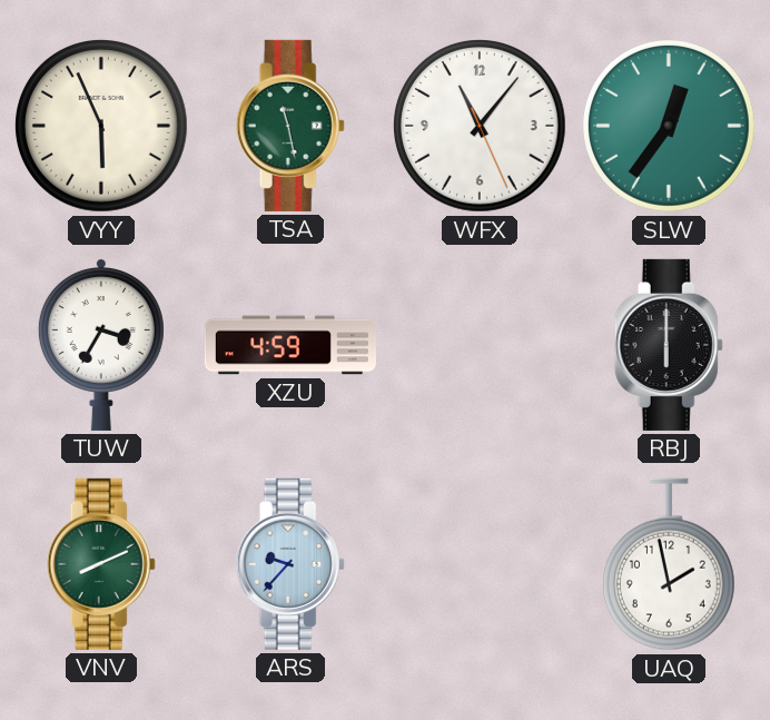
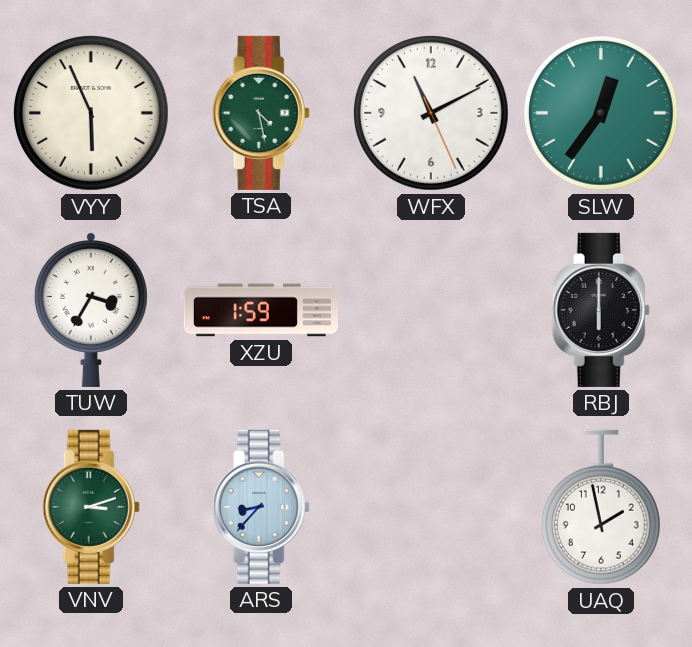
TSA: 11:28 -> 4:28 (261, 113)
WFX: 11:06 -> 11:10 (432, 114)
XZU: 4:59 -> 1:59 (261, 310)
VNV: 8:11 -> 3:12 (91, 507)
ARS: 9:37 -> 8:37 (261, 507)
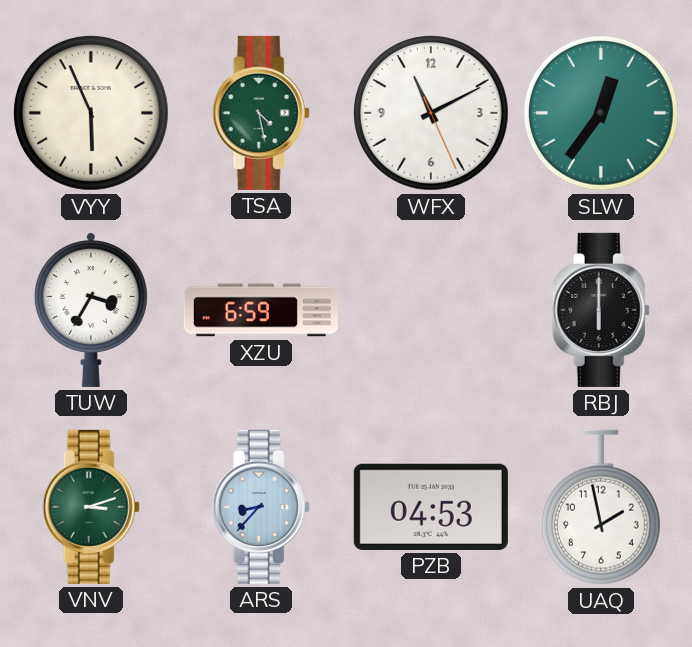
XZU: 1:59 -> 6:59 (261, 310)
PZB: none -> 04:53 (431, 507)
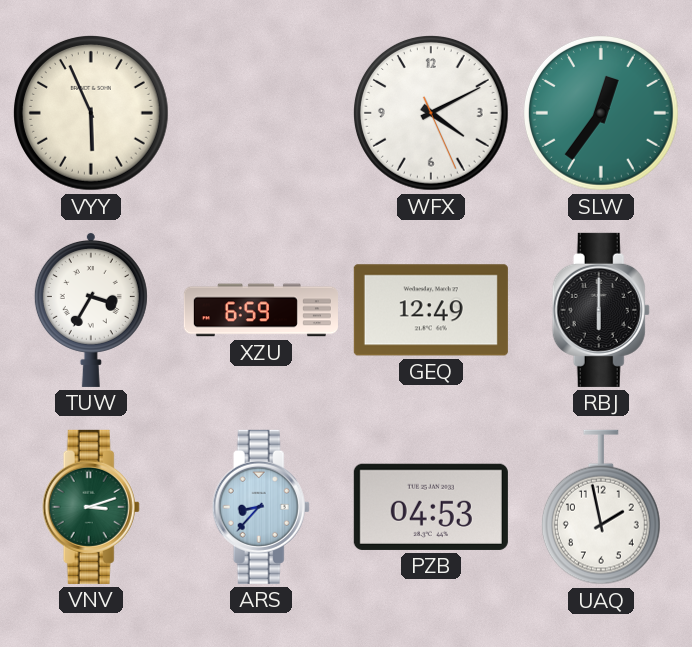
TSA: 4:28 -> none (261, 113)
WFX: 11:10 -> 4:10 (432, 114)
GEQ: none -> 12:49 (431, 310)
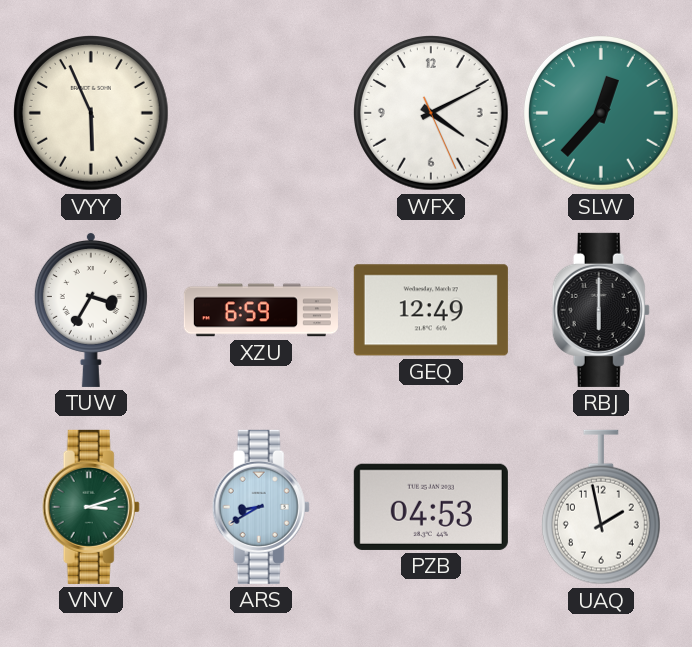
SLW: 12:36 -> 12:37 (602, 114)
ARS: 8:37 -> 8:40 (261, 507)
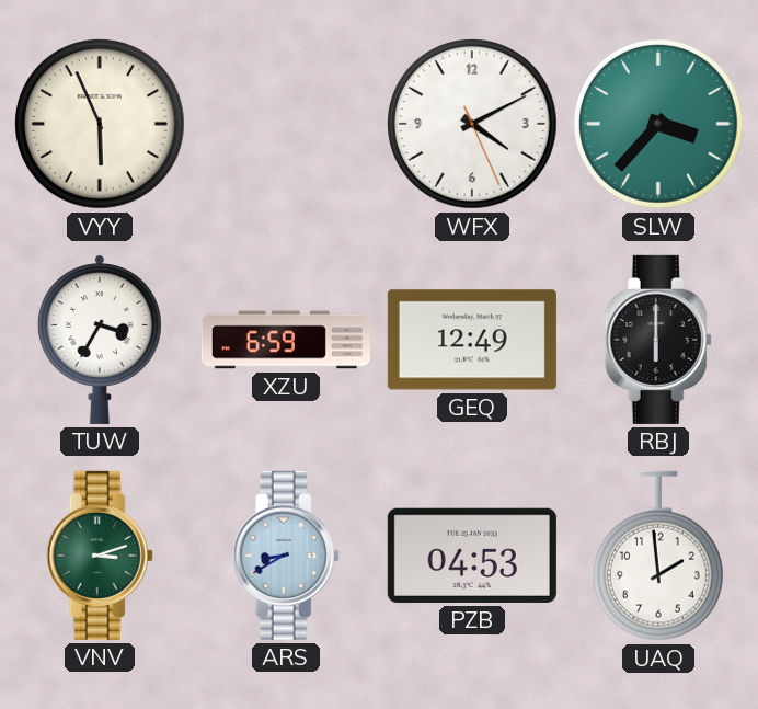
SLW: 12:37 -> 3:37 (659, 125)
UAQ: 1:58 -> 1:59 (658, 556)
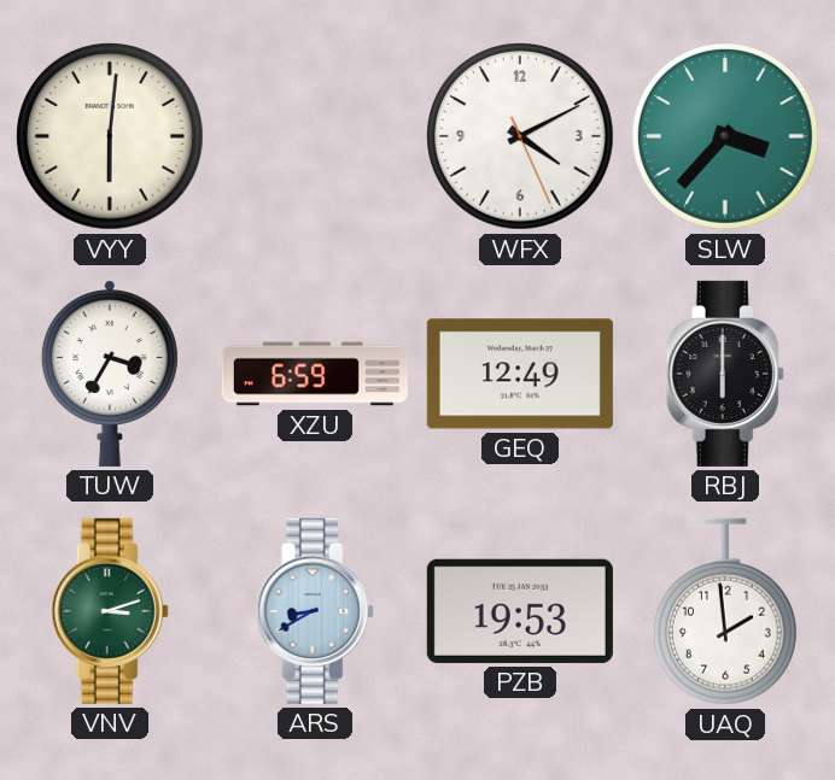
VYY: 5:56 -> 6:01 (111, 137)
PZB: 04:53 -> 19:53 (520, 611)
